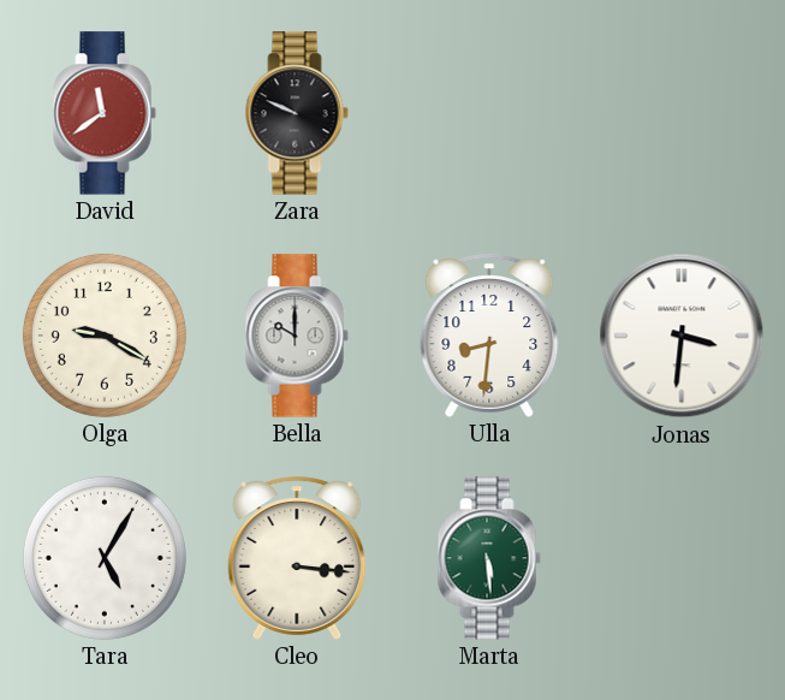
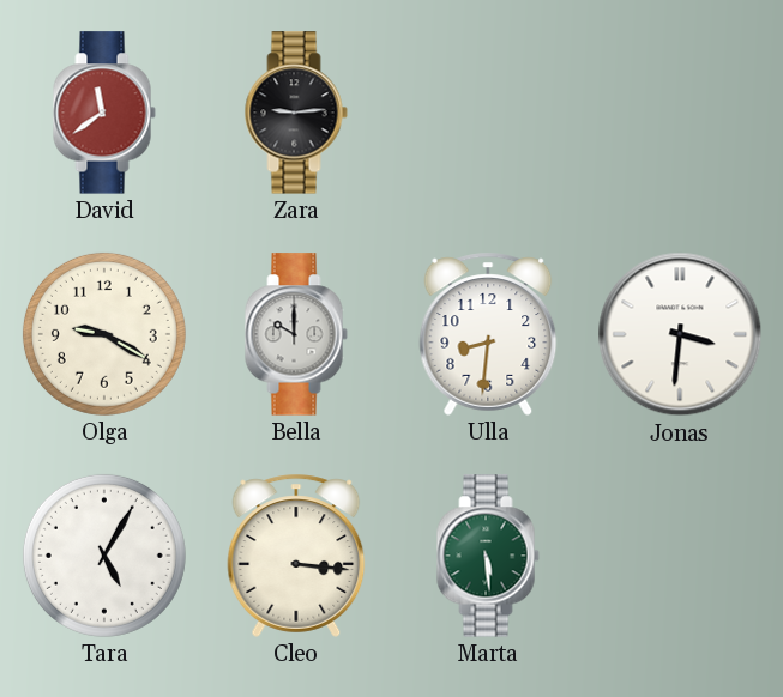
Zara: 9:49 -> 9:14 (296, 113)
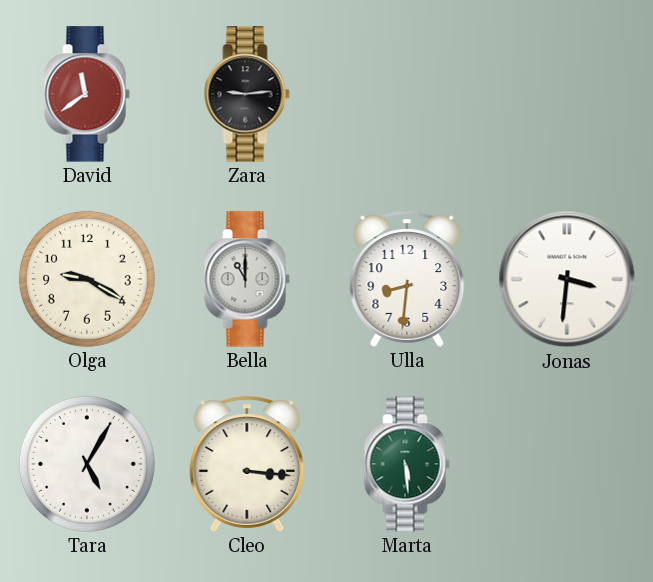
Bella: 10:00 -> 11:00 (247, 279)
